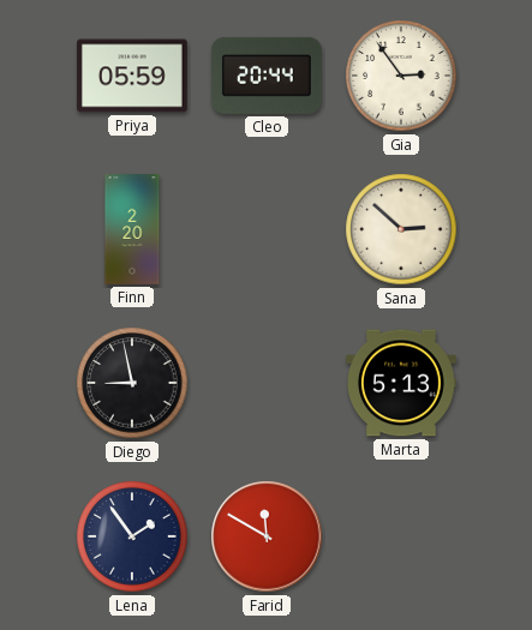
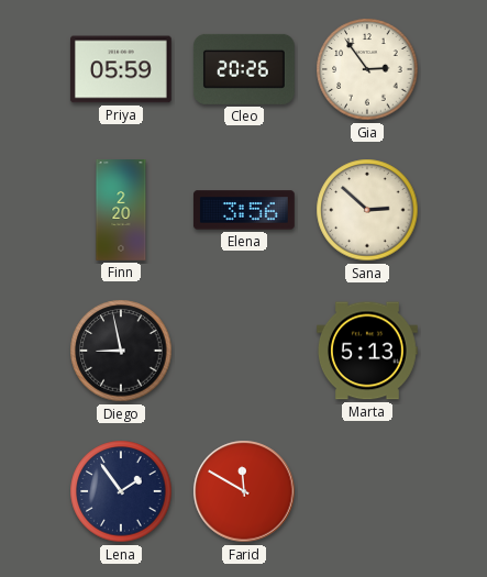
Cleo: 20:44 -> 20:26 (244, 69)
Elena: none -> 3:56 (244, 210)
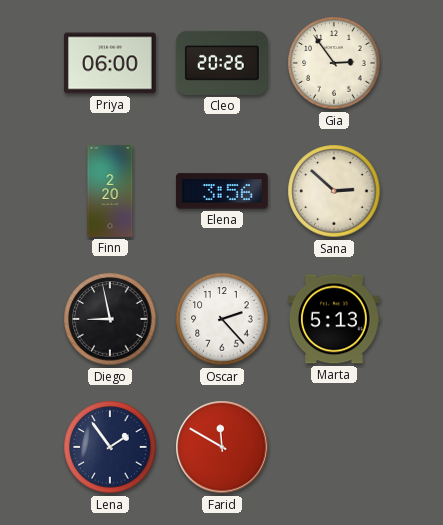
Priya: 05:59 -> 06:00 (110, 63)
Oscar: none -> 2:23 (222, 319)
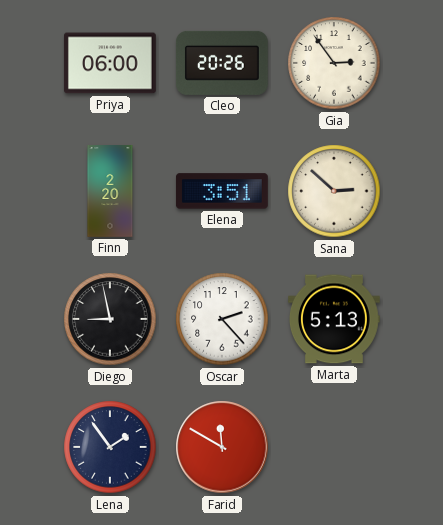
Elena: 3:56 -> 3:51 (222, 191)
